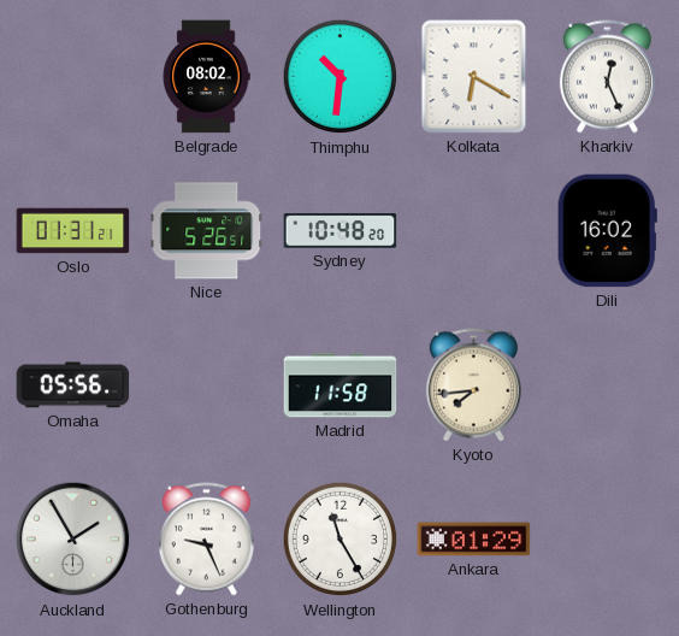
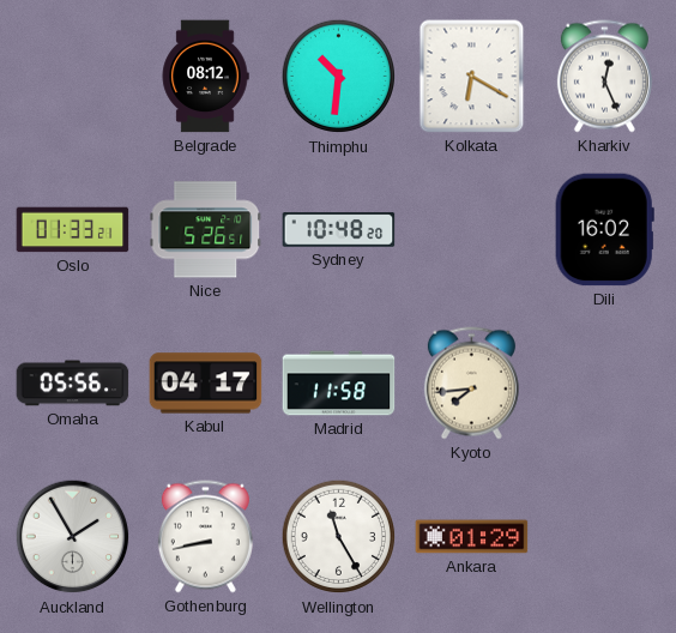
Belgrade: 08:02 -> 08:12 (205, 77)
Oslo: 01:31 -> 01:33 (73, 230)
Kabul: none -> 04:17 (206, 384)
Gothenburg: 9:26 -> 8:43 (205, 537)
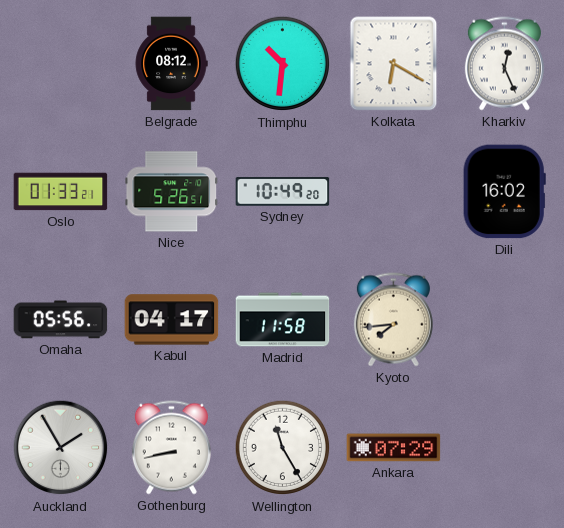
Sydney: 10:48 -> 10:49 (283, 192)
Ankara: 01:29 -> 07:29 (394, 448)
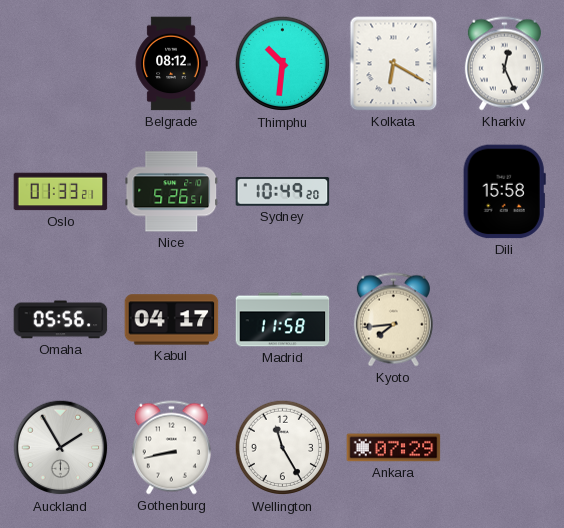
Dili: 16:02 -> 15:58 (504, 192)
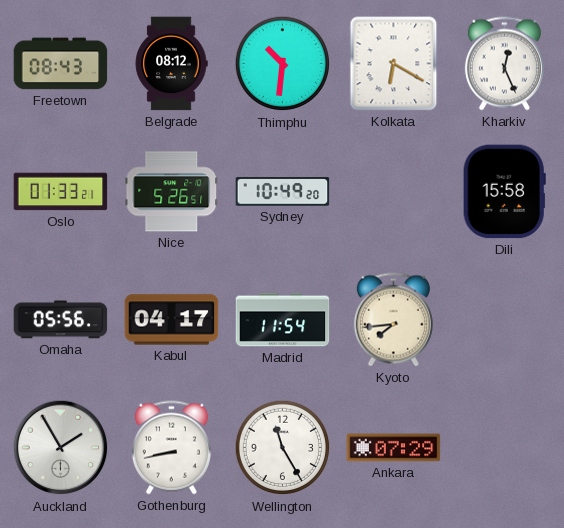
Freetown: none -> 08:43 (61, 64)
Madrid: 11:58 -> 11:54 (283, 320)
